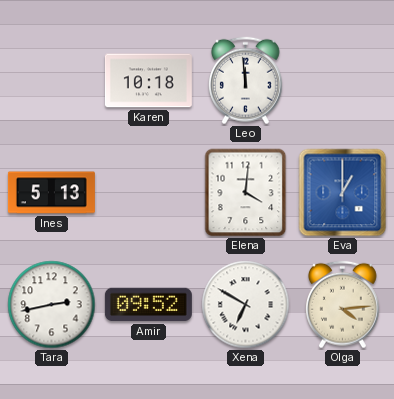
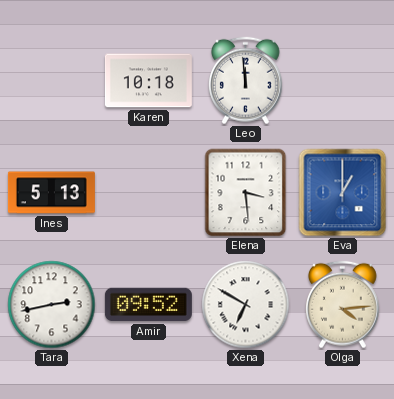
Elena: 4:01 -> 3:29 (246, 193)
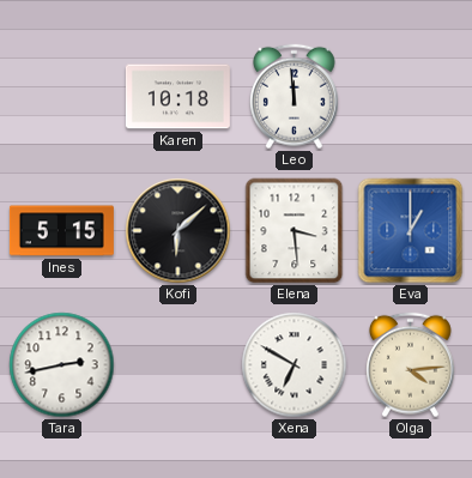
Ines: 5:13 -> 5:15 (61, 231)
Kofi: none -> 6:08 (178, 231)
Amir: 09:52 -> none (148, 305)
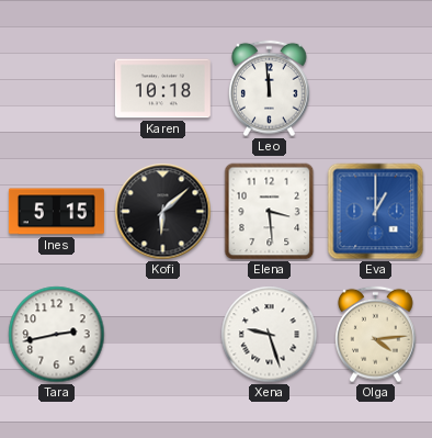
Xena: 6:50 -> 9:27 (270, 335)
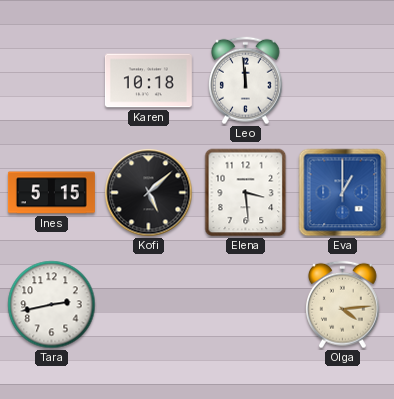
Kofi: 6:08 -> 5:08 (149, 193)
Xena: 9:27 -> none (270, 335)
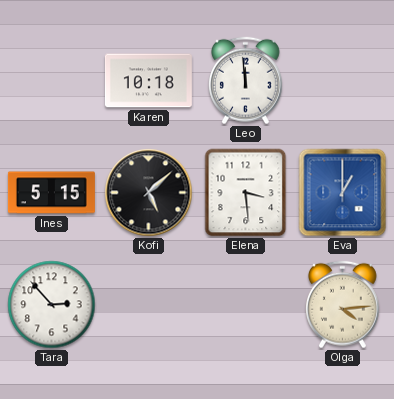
Tara: 2:43 -> 2:53 (52, 305)
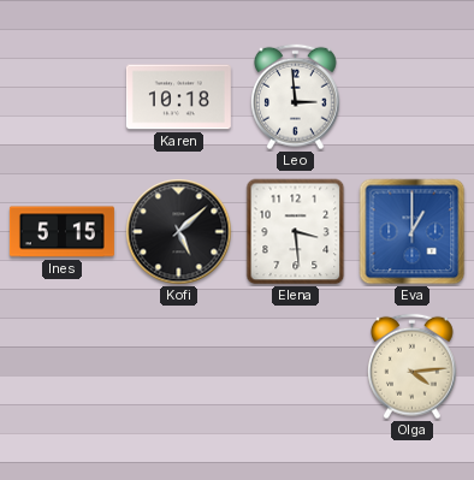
Leo: 11:59 -> 2:59 (296, 97)
Tara: 2:53 -> none (52, 305)
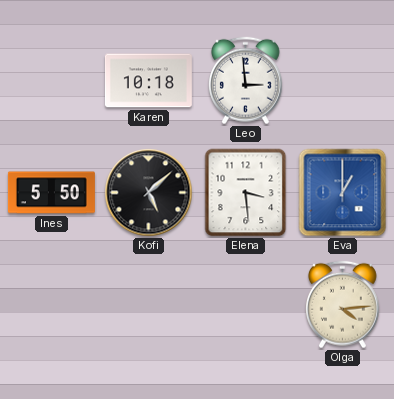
Ines: 5:15 -> 5:50 (51, 193)
